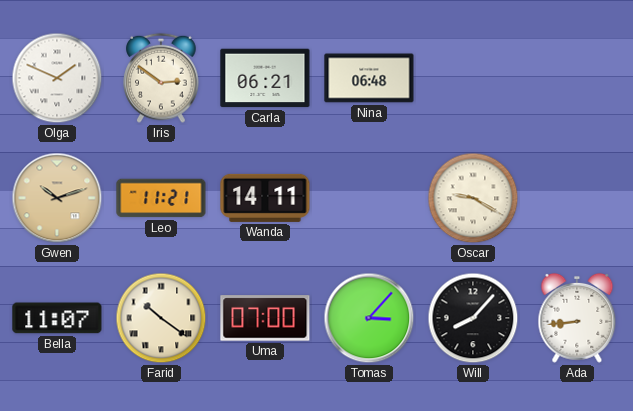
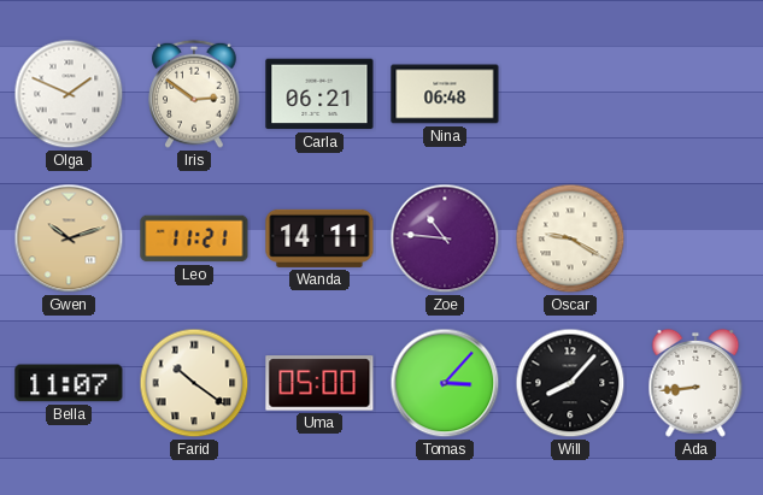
Zoe: none -> 10:46 (445, 238)
Uma: 07:00 -> 05:00 (319, 383)
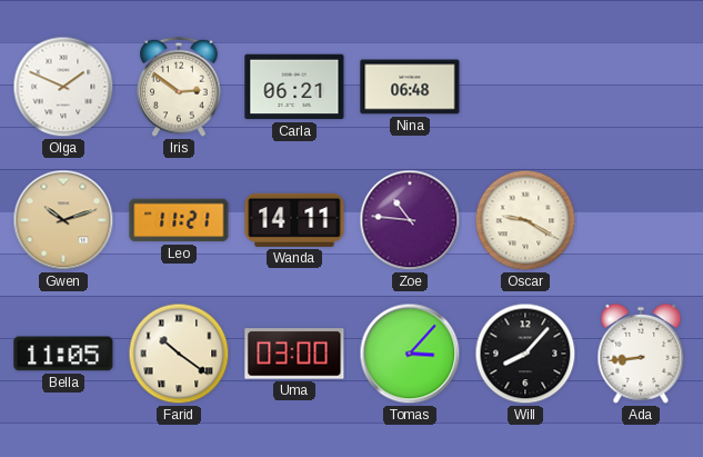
Bella: 11:07 -> 11:05 (63, 354)
Uma: 05:00 -> 03:00 (294, 354)
